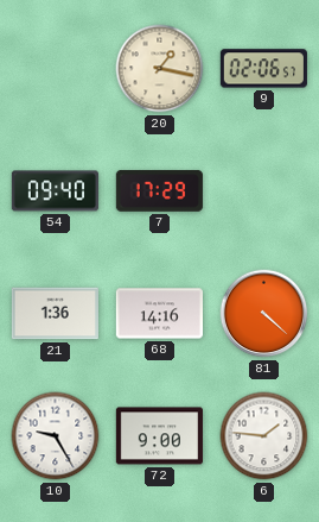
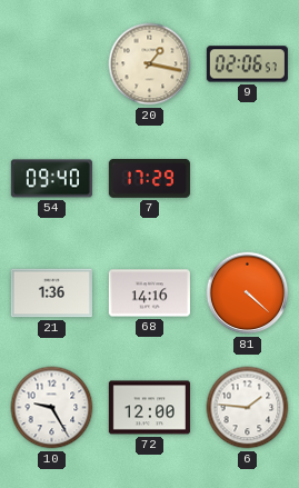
72: 9:00 -> 12:00 (149, 408)
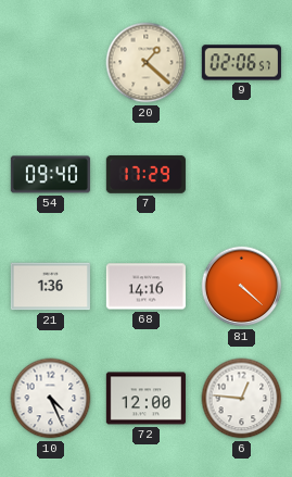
20: 1:17 -> 1:22 (147, 63)
10: 9:25 -> 4:26 (51, 399)
6: 1:46 -> 12:46 (242, 399)
